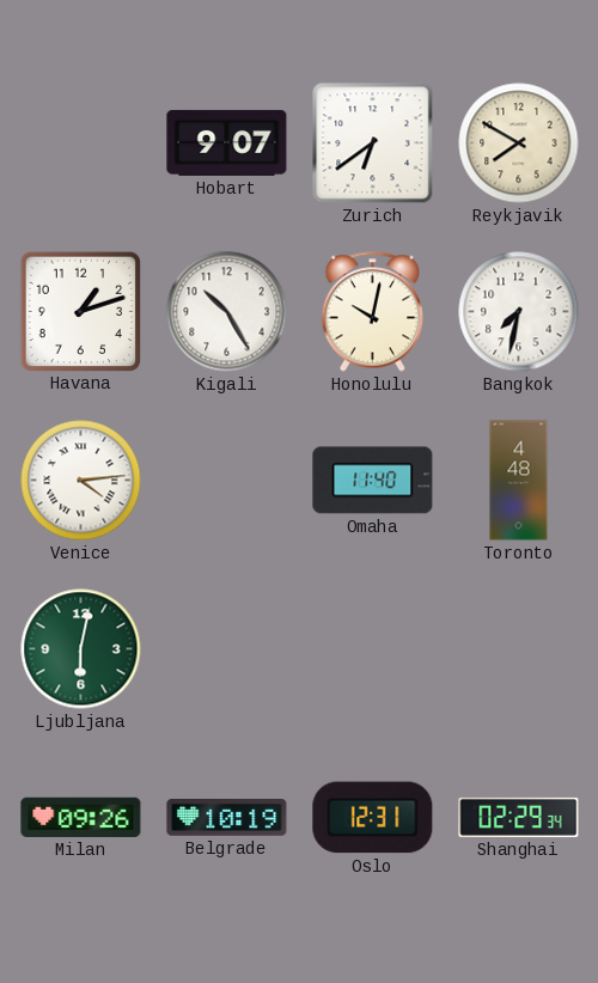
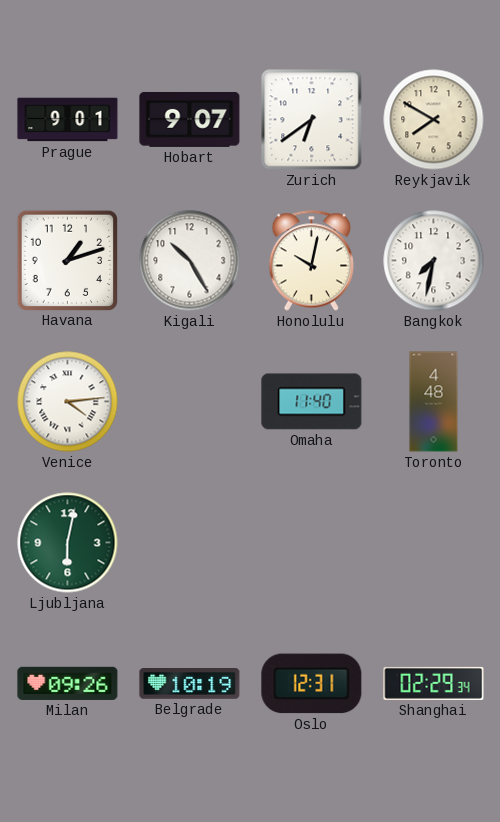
Prague: none -> 9:01 (68, 120)
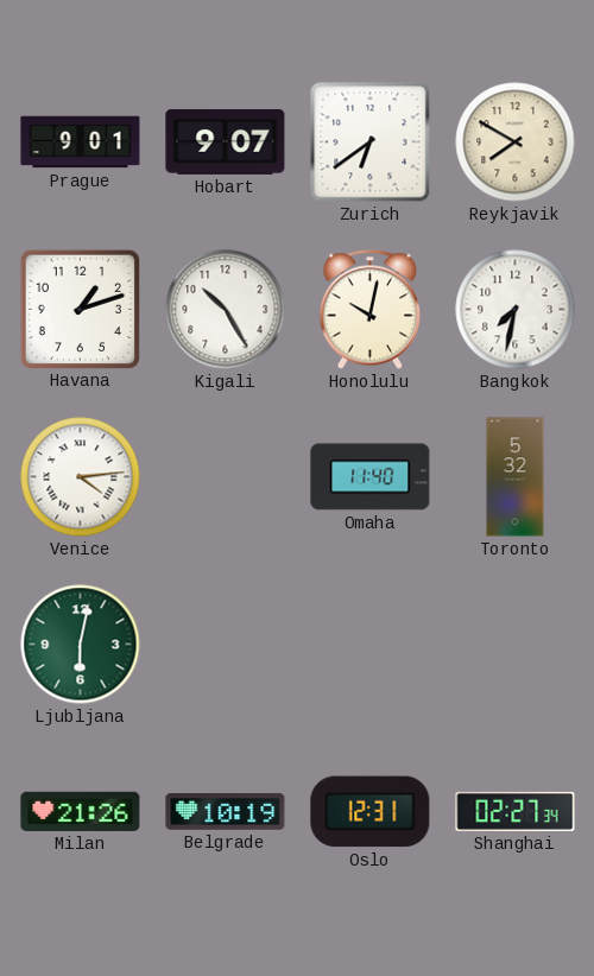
Toronto: 4:48 -> 5:32 (516, 477)
Milan: 09:26 -> 21:26 (81, 811)
Shanghai: 02:29 -> 02:27 (516, 811)
